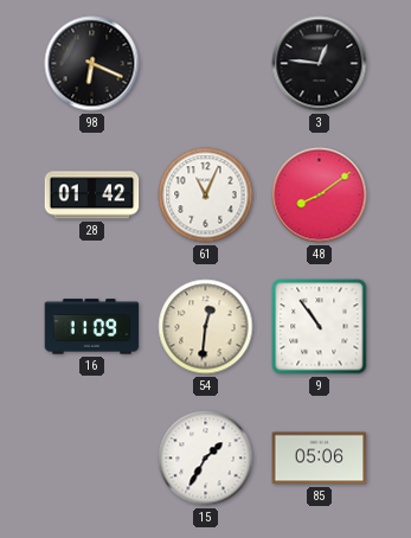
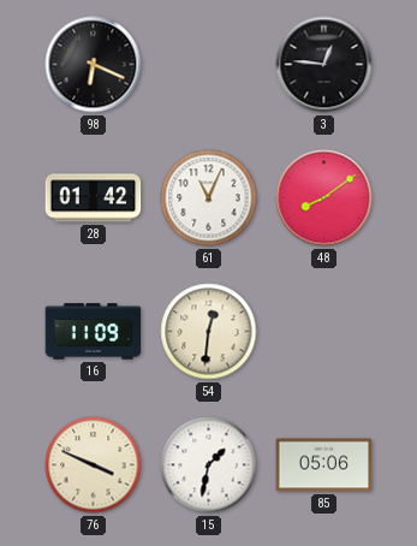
9: 10:54 -> none (320, 327)
76: none -> 3:49 (94, 465)
15: 1:35 -> 1:32 (209, 465)
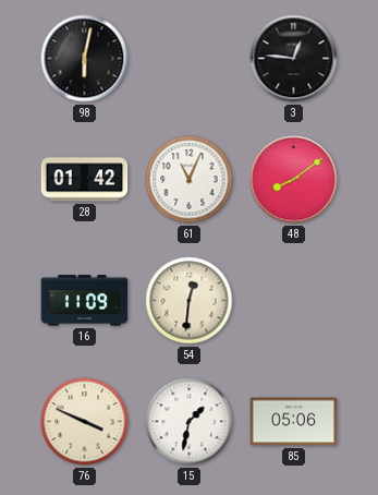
98: 6:19 -> 6:02 (85, 59)
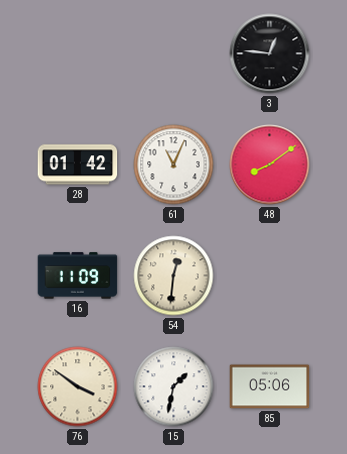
98: 6:02 -> none (85, 59)
76: 3:49 -> 3:51 (78, 387)
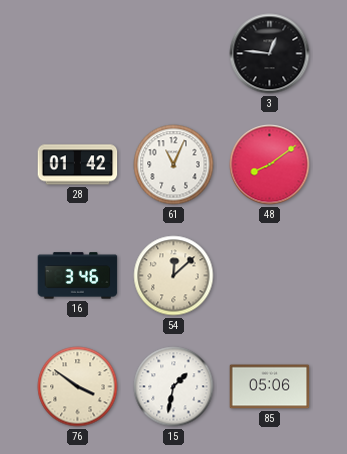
16: 11:09 -> 3:46 (78, 276)
54: 12:31 -> 12:08 (174, 276)
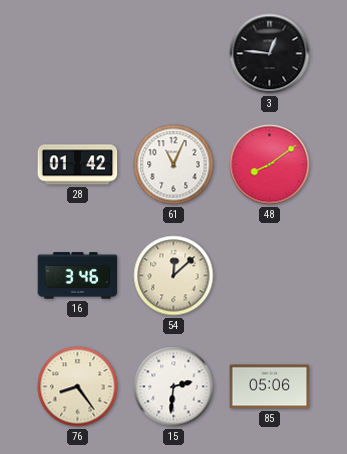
76: 3:51 -> 8:24 (78, 387)
15: 1:32 -> 2:31 (174, 387)
